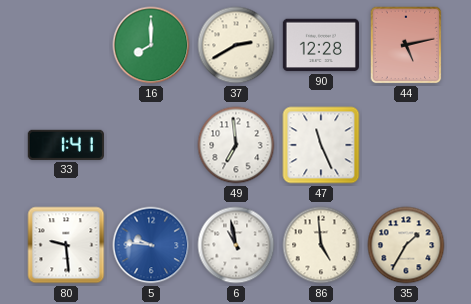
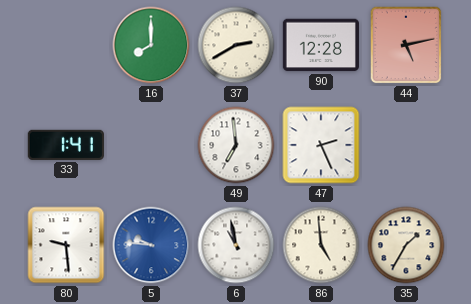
47: 11:26 -> 2:26 (321, 145)
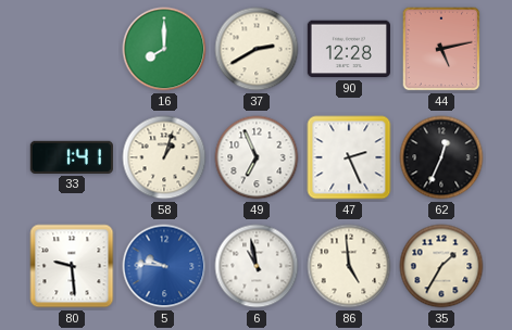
58: none -> 1:03 (164, 157)
49: 6:59 -> 6:56 (257, 157)
62: none -> 12:34 (441, 157)
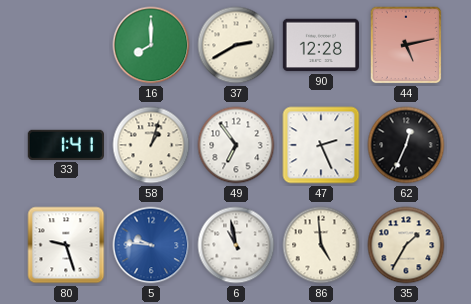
49: 6:56 -> 6:54 (236, 145)
80: 9:29 -> 9:27 (66, 245)
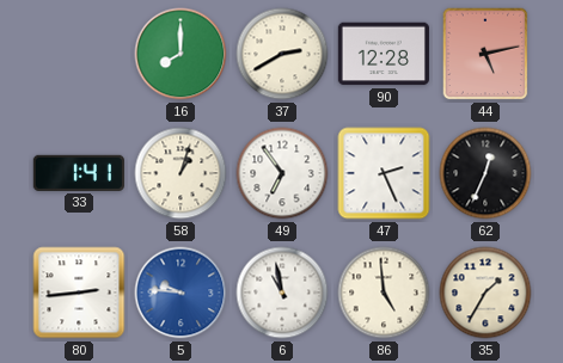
80: 9:27 -> 2:44 (79, 293)
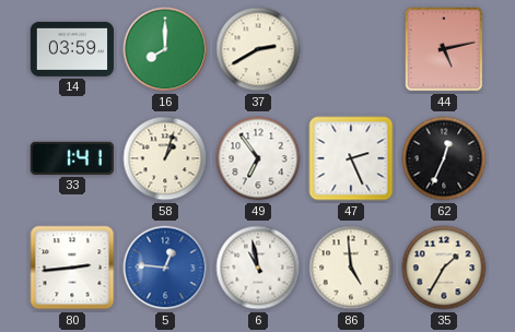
14: none -> 03:59 (72, 49)
90: 12:28 -> none (384, 54)
5: 9:46 -> 12:46 (165, 268)
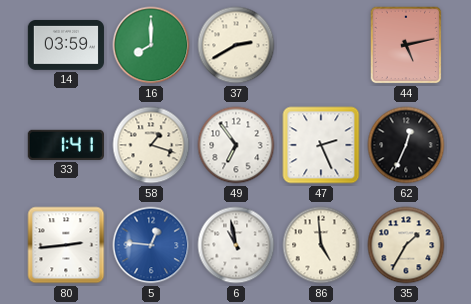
58: 1:03 -> 1:18 (151, 145)
